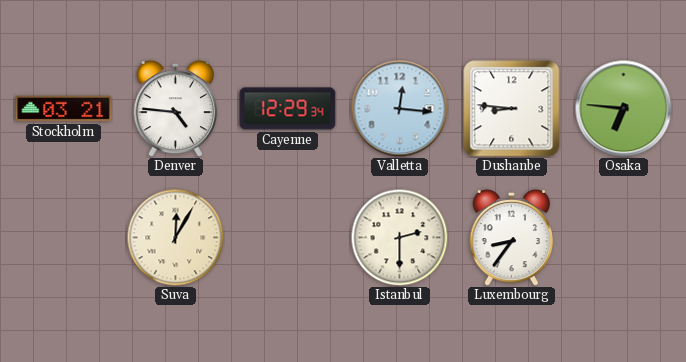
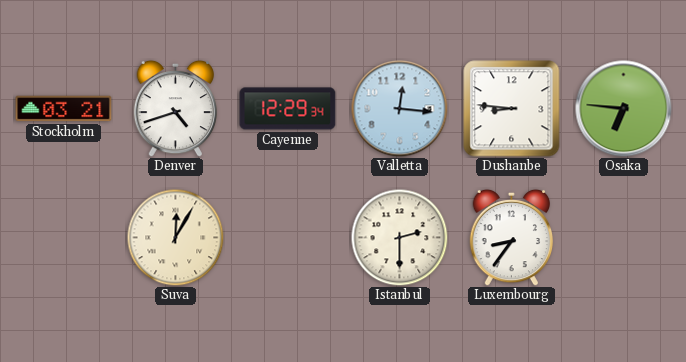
Denver: 4:46 -> 4:42 (176, 108)
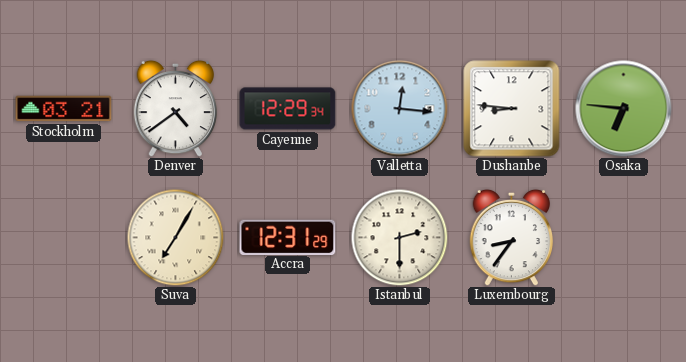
Denver: 4:42 -> 4:39 (176, 108)
Suva: 12:05 -> 7:05 (175, 237)
Accra: none -> 12:31 (288, 237)
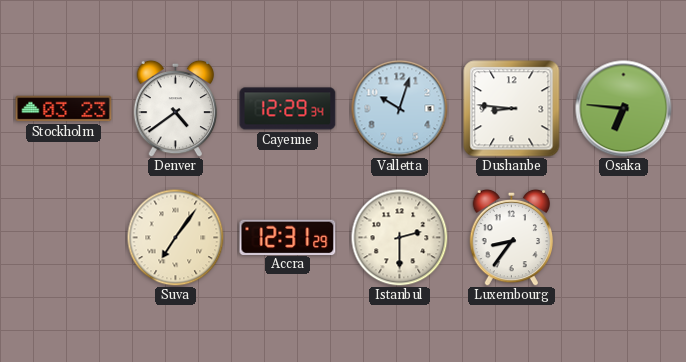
Stockholm: 03:21 -> 03:23 (64, 109)
Valletta: 12:16 -> 10:03 (400, 109)
Suva: 7:05 -> 7:06 (175, 237)
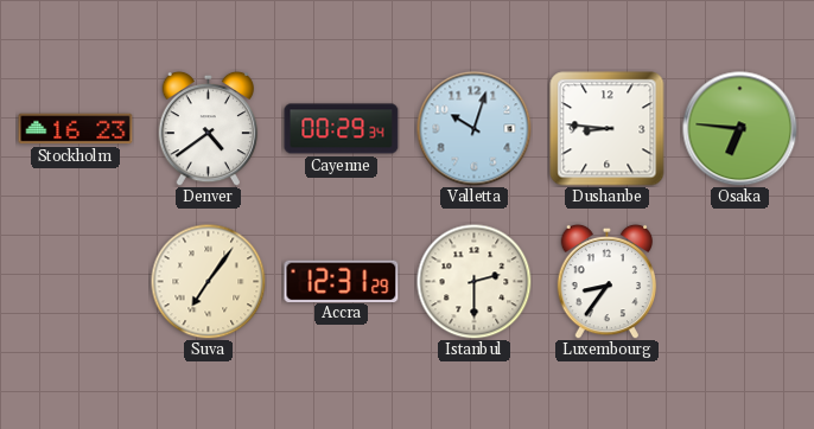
Stockholm: 03:23 -> 16:23 (76, 129)
Cayenne: 12:29 -> 00:29 (342, 129)
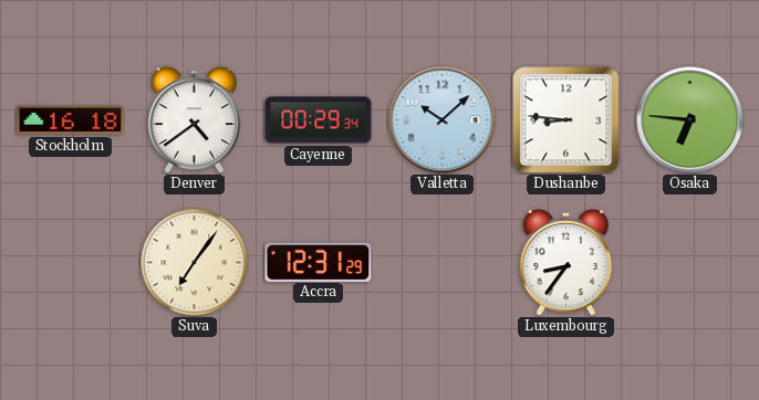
Stockholm: 16:23 -> 16:18 (71, 120)
Valletta: 10:03 -> 10:08 (443, 120)
Istanbul: 2:30 -> none (473, 281)
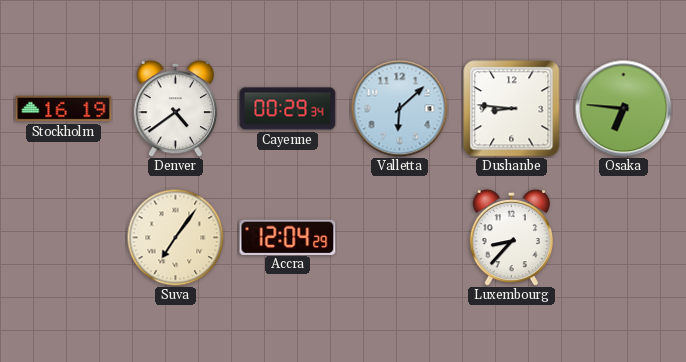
Stockholm: 16:18 -> 16:19 (64, 109)
Valletta: 10:08 -> 6:08 (400, 109)
Accra: 12:31 -> 12:04 (288, 237)
Luxembourg: 8:36 -> 8:37 (512, 237)
